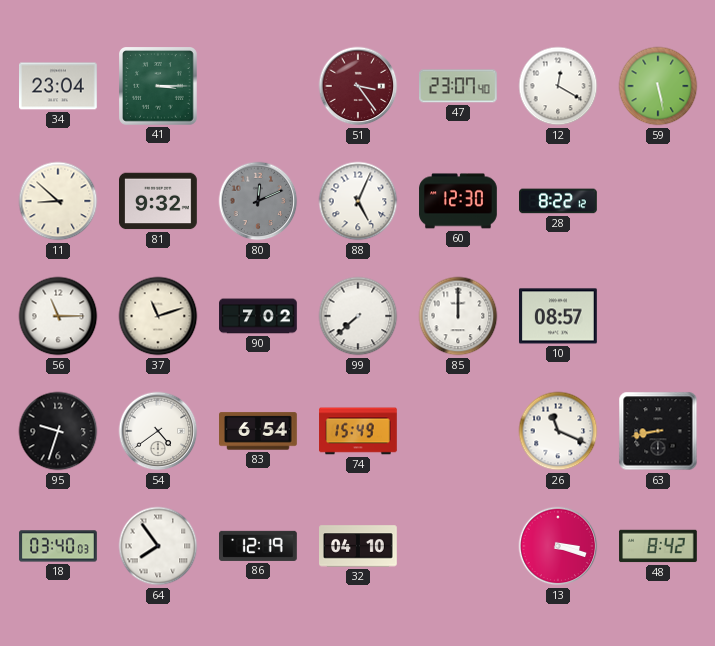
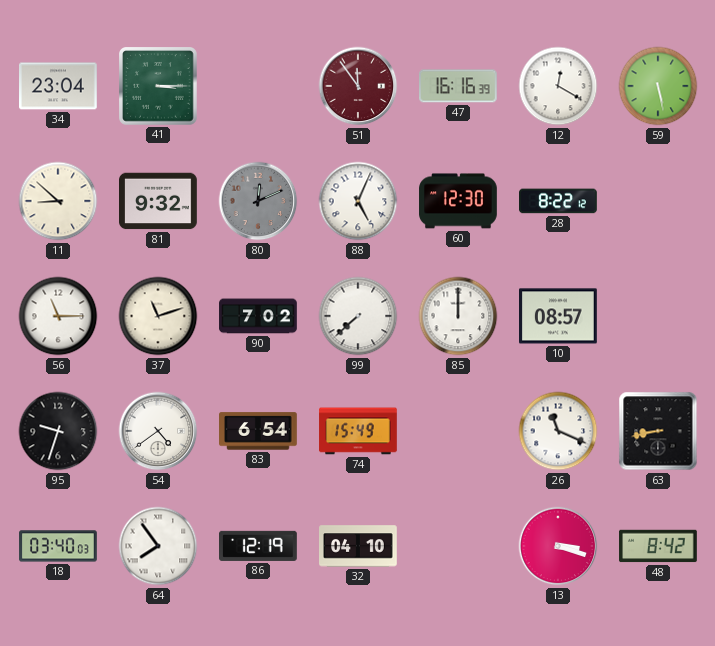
51: 3:24 -> 11:54 (358, 86)
47: 23:07 -> 16:16 (459, 86)
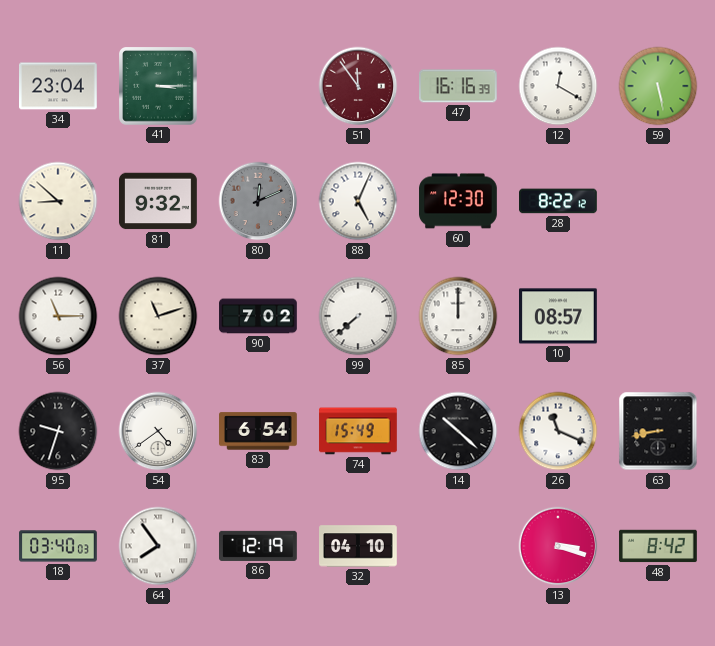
14: none -> 10:22 (458, 431)
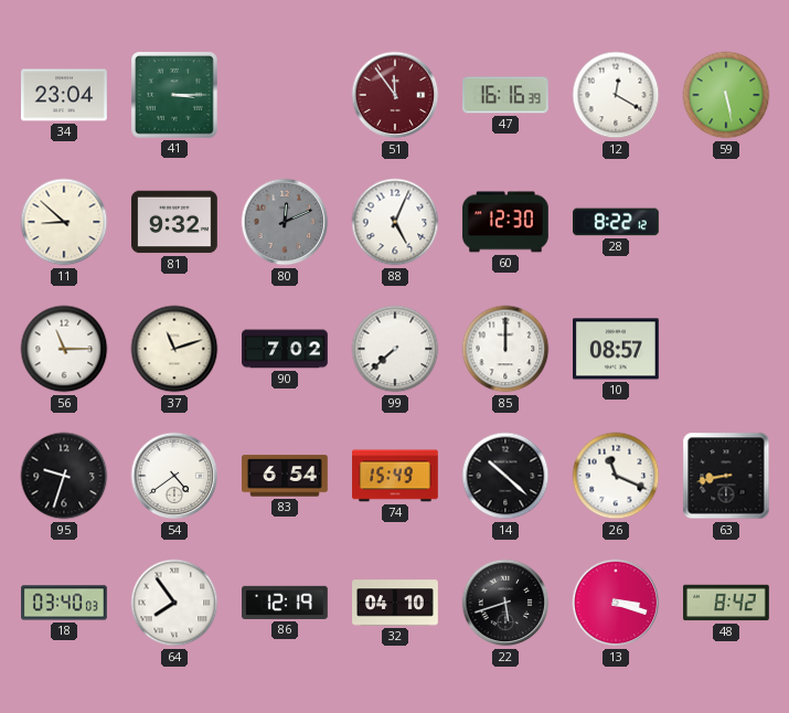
22: none -> 5:42 (505, 603)
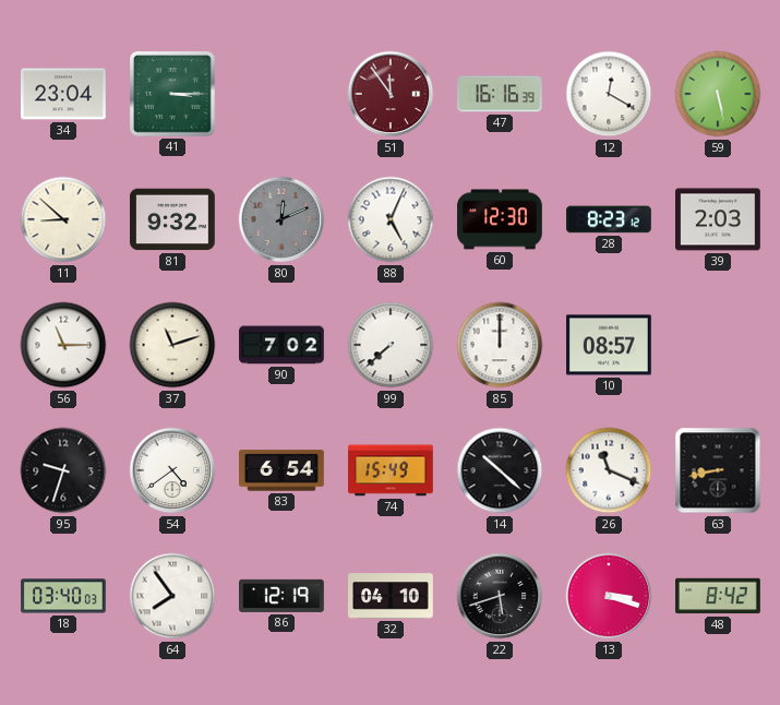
28: 8:22 -> 8:23 (610, 219)
39: none -> 2:03 (719, 219)
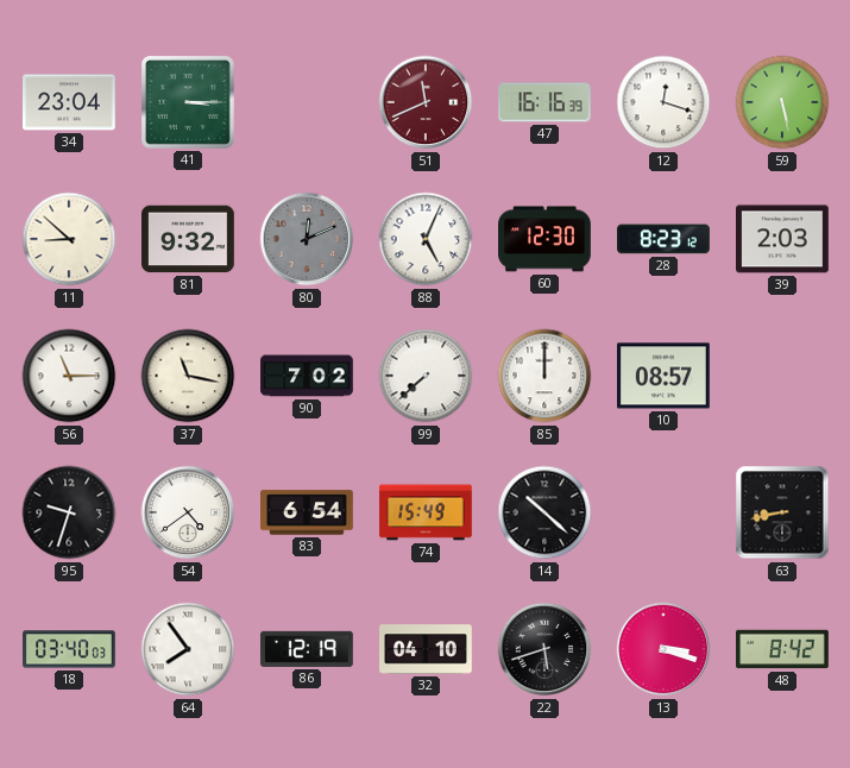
51: 11:54 -> 11:41 (426, 102)
12: 12:20 -> 12:18 (663, 102)
37: 11:12 -> 11:17 (188, 376)
26: 11:19 -> none (609, 470)
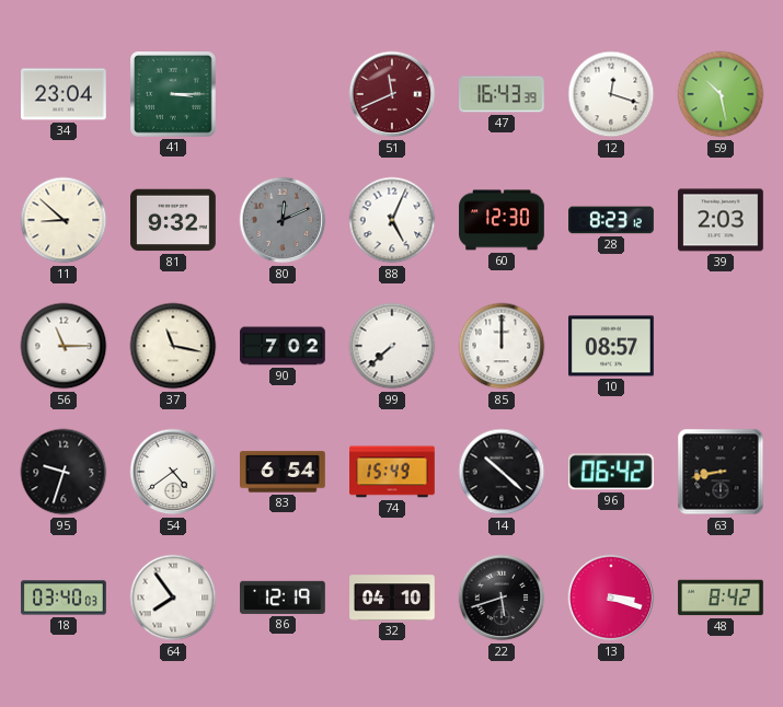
47: 16:16 -> 16:43 (503, 94)
59: 5:28 -> 10:28 (721, 94)
96: none -> 06:42 (611, 472)
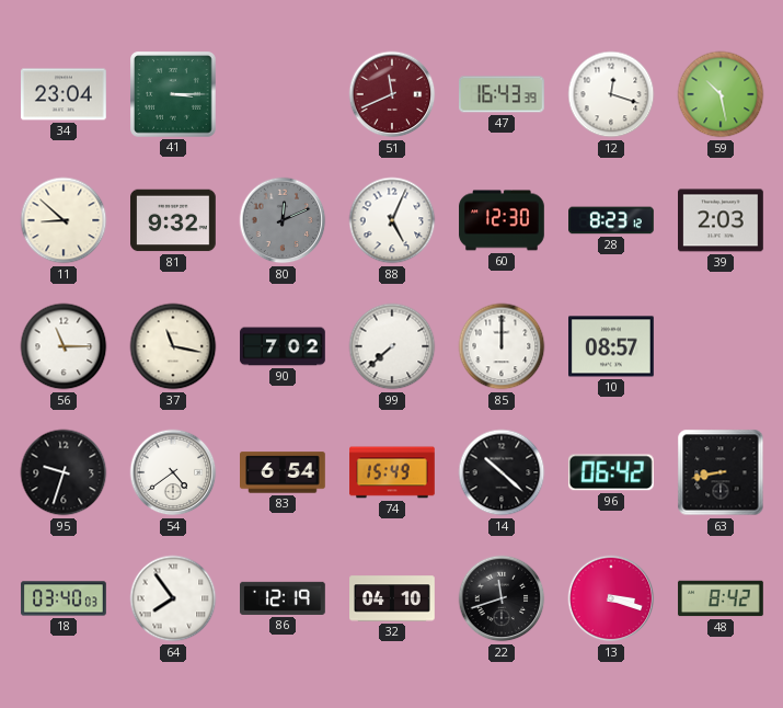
22: 5:42 -> 11:42 (502, 598)
